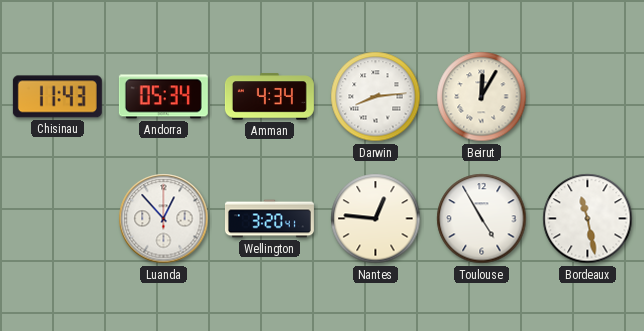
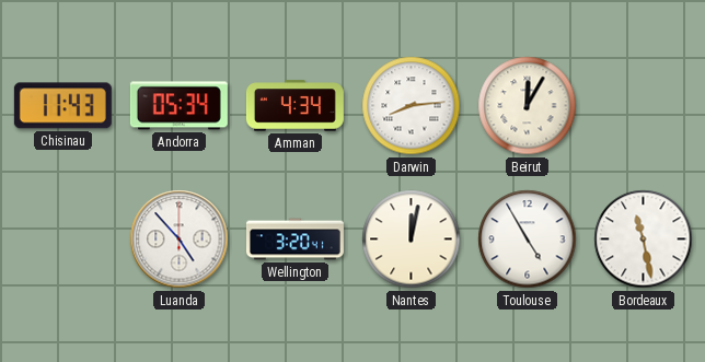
Luanda: 12:53 -> 4:53 (180, 240)
Nantes: 12:46 -> 12:02 (412, 240)
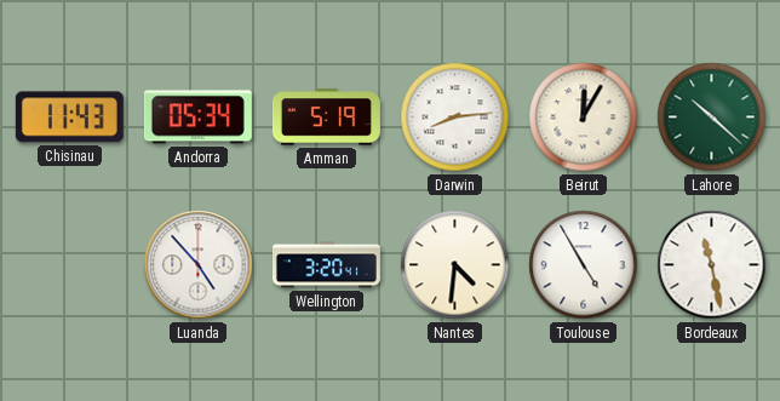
Amman: 4:34 -> 5:19 (326, 118)
Lahore: none -> 10:22 (712, 118)
Nantes: 12:02 -> 4:31 (455, 265)
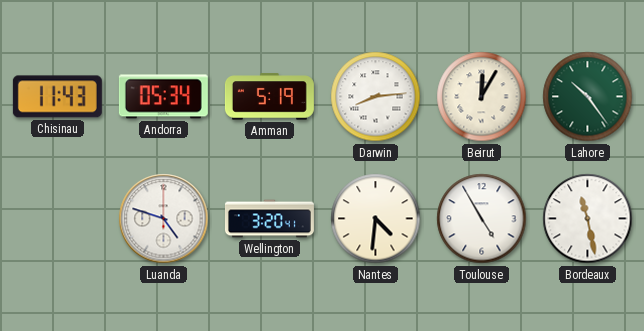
Lahore: 10:22 -> 10:24 (588, 97)
Luanda: 4:53 -> 4:48 (164, 219)
